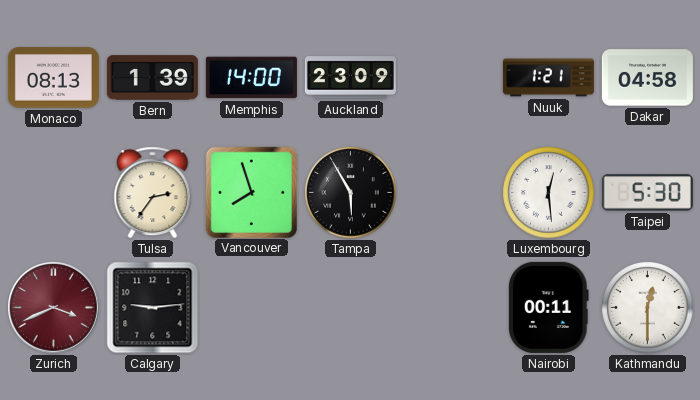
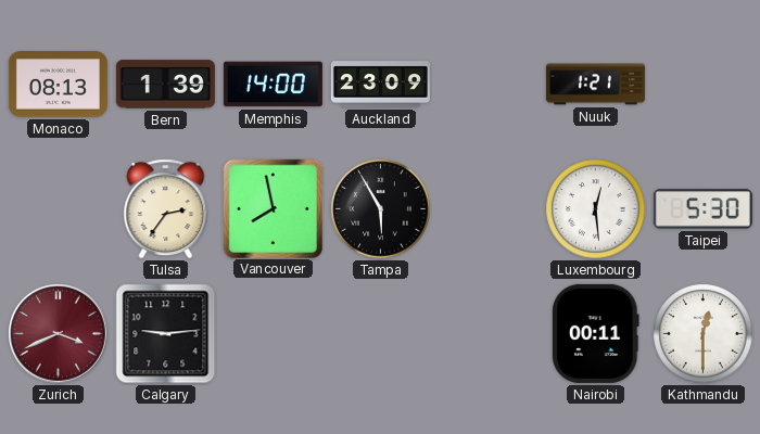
Dakar: 04:58 -> none (647, 78)
Vancouver: 7:57 -> 7:58 (273, 208)
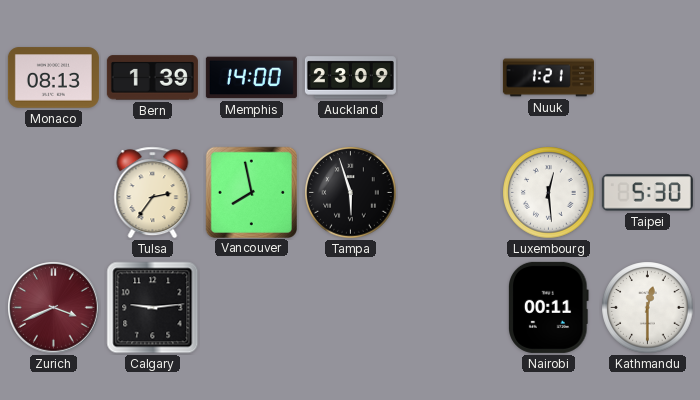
Tampa: 5:55 -> 5:57 (351, 193)
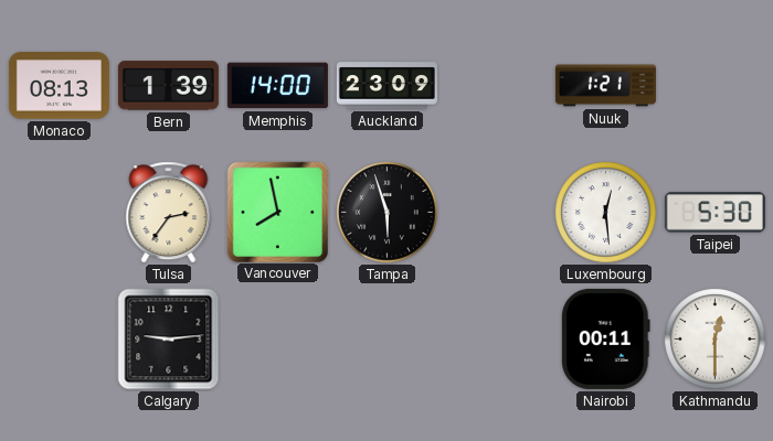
Zurich: 3:41 -> none (54, 308)
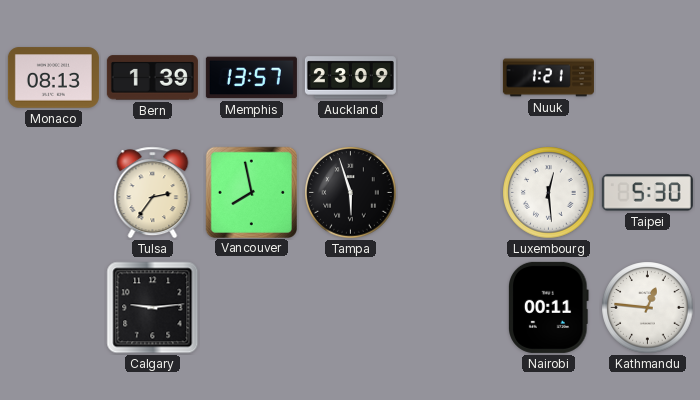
Memphis: 14:00 -> 13:57 (251, 78)
Kathmandu: 12:30 -> 12:46 (648, 308)
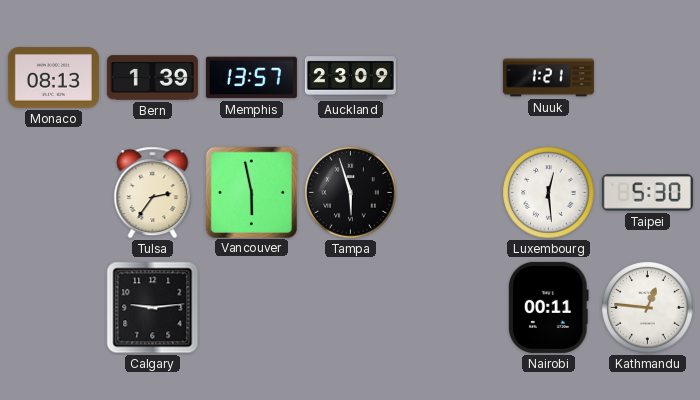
Vancouver: 7:58 -> 5:58 (251, 192)
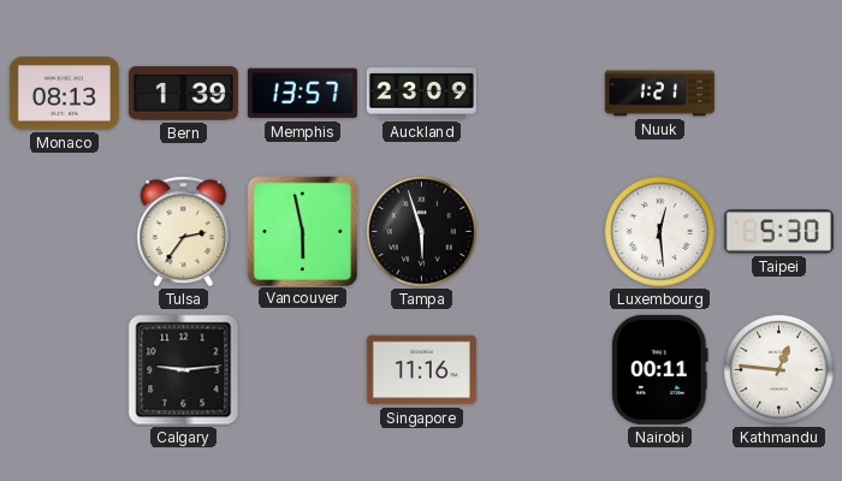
Singapore: none -> 11:16 (421, 370)
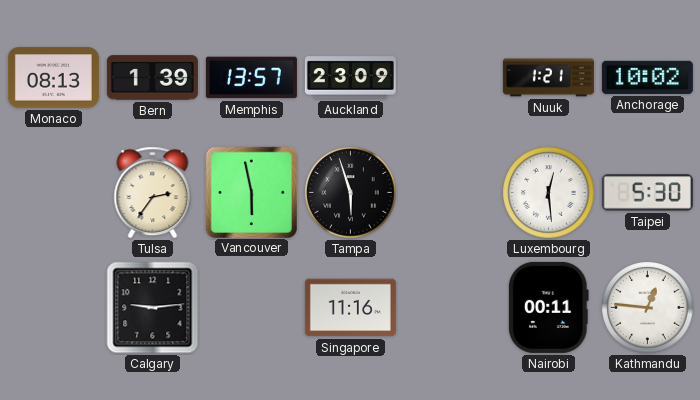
Anchorage: none -> 10:02 (647, 77)
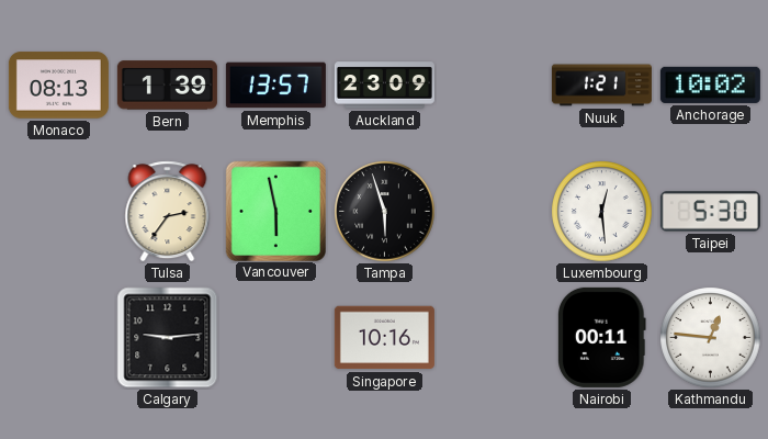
Singapore: 11:16 -> 10:16 (384, 338)
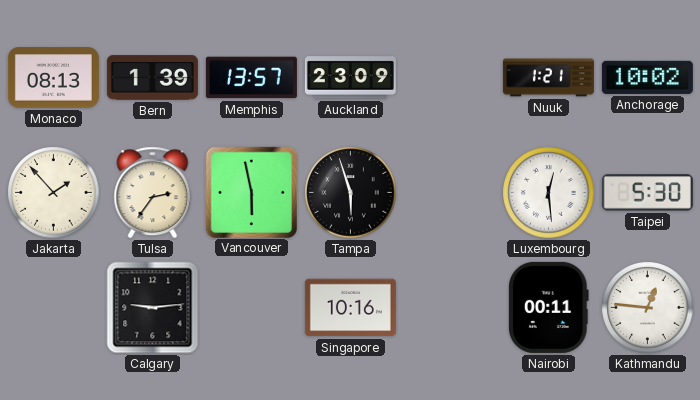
Jakarta: none -> 1:53 (54, 193)
